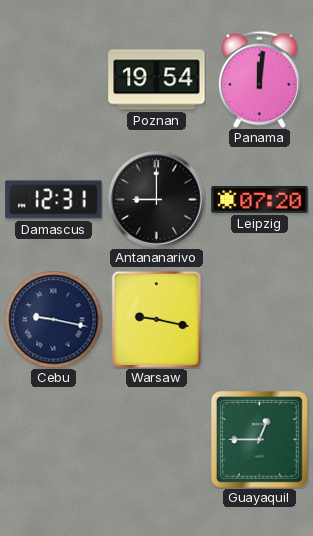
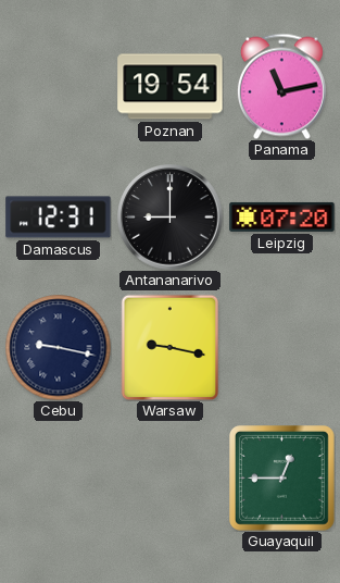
Panama: 12:01 -> 11:13 (281, 86)
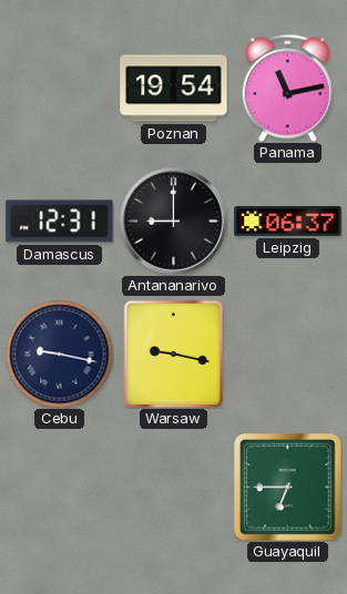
Leipzig: 07:20 -> 06:37 (288, 221)
Guayaquil: 12:45 -> 6:45 (288, 488)
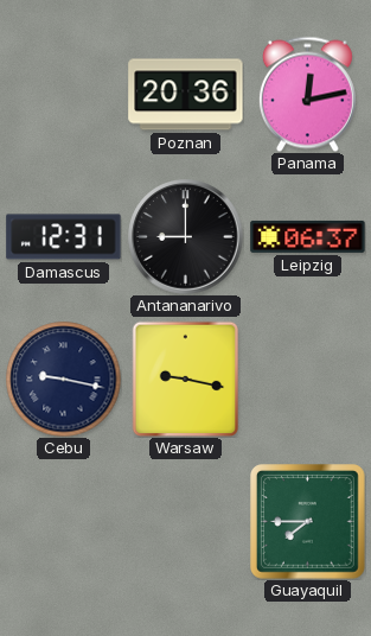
Poznan: 19:54 -> 20:36 (186, 95)
Panama: 11:13 -> 12:13 (307, 94)
Guayaquil: 6:45 -> 7:45 (308, 522)
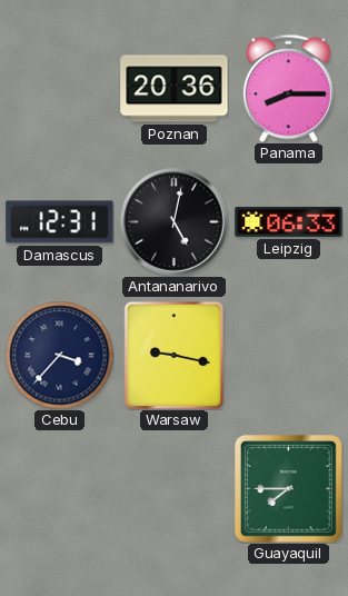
Panama: 12:13 -> 8:15 (288, 88)
Antananarivo: 9:00 -> 5:02 (175, 222)
Leipzig: 06:37 -> 06:33 (289, 221)
Cebu: 9:17 -> 3:37 (59, 355)
